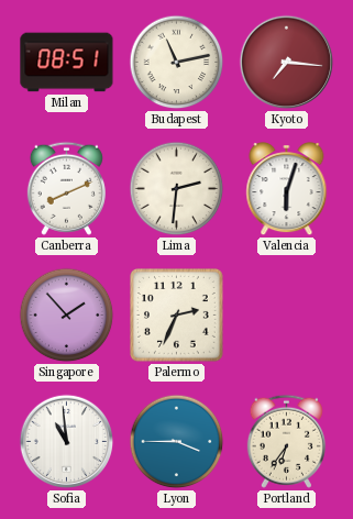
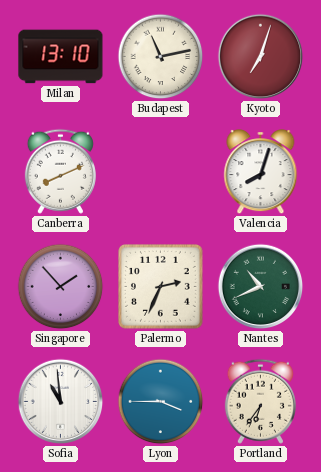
Milan: 08:51 -> 13:10 (61, 57)
Kyoto: 7:16 -> 7:03 (261, 57)
Lima: 2:31 -> none (177, 189)
Valencia: 6:03 -> 8:03 (261, 173)
Nantes: none -> 10:41 (261, 287)
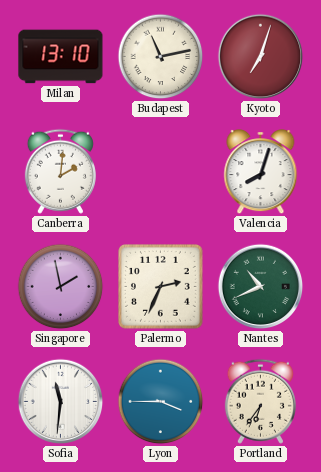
Canberra: 8:11 -> 2:01 (60, 171)
Singapore: 1:53 -> 1:58 (61, 287)
Sofia: 10:59 -> 11:31 (61, 402)
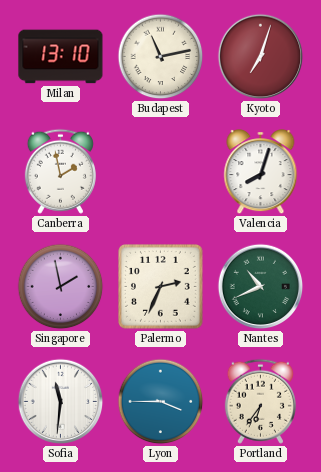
Canberra: 2:01 -> 1:58 (60, 171)
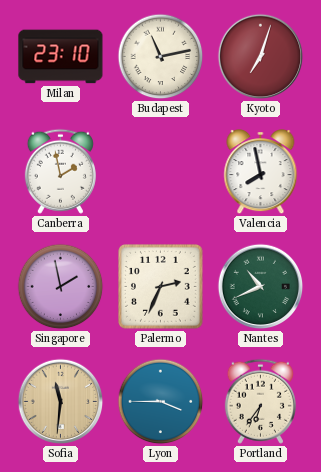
Milan: 13:10 -> 23:10 (61, 57)
Valencia: 8:03 -> 7:58 (261, 173)
Sofia dial: white -> champagne (61, 402)
